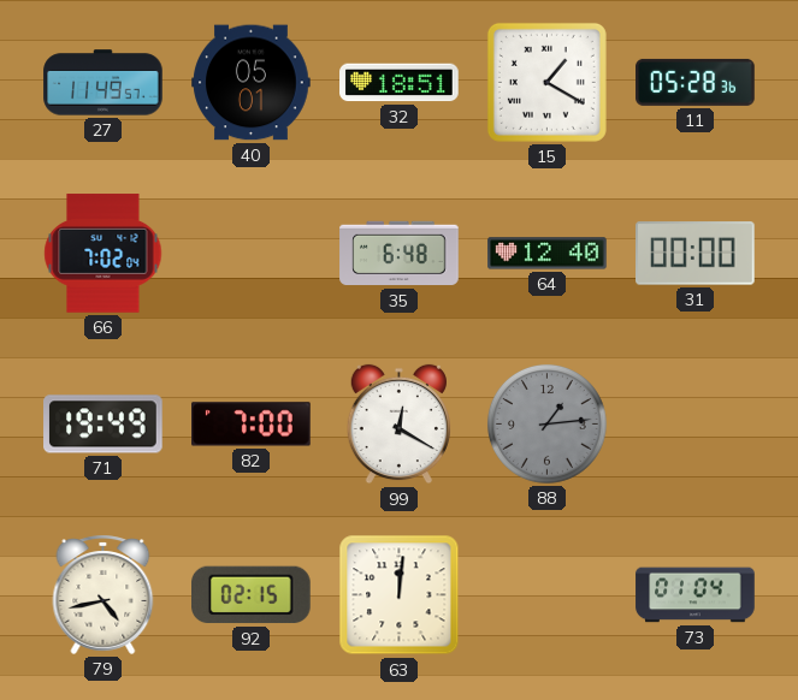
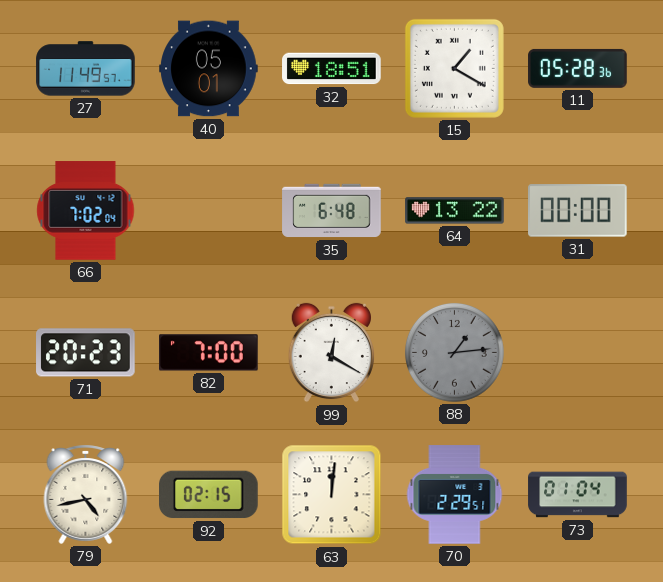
64: 12:40 -> 13:22 (455, 211)
71: 19:49 -> 20:23 (86, 353)
70: none -> 2:29 (455, 495)
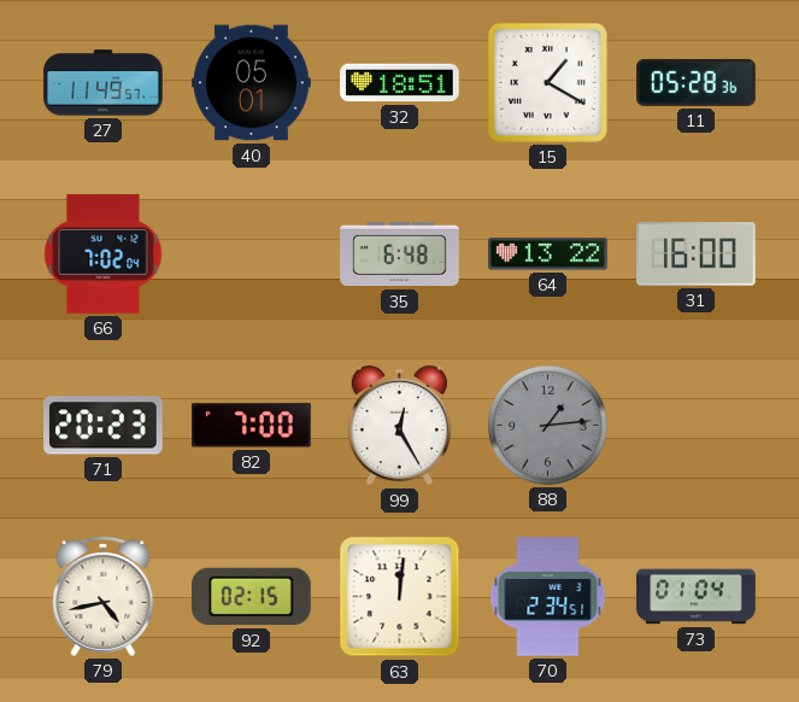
31: 00:00 -> 16:00 (697, 255)
99: 12:20 -> 12:25 (399, 426)
70: 2:29 -> 2:34 (548, 597)
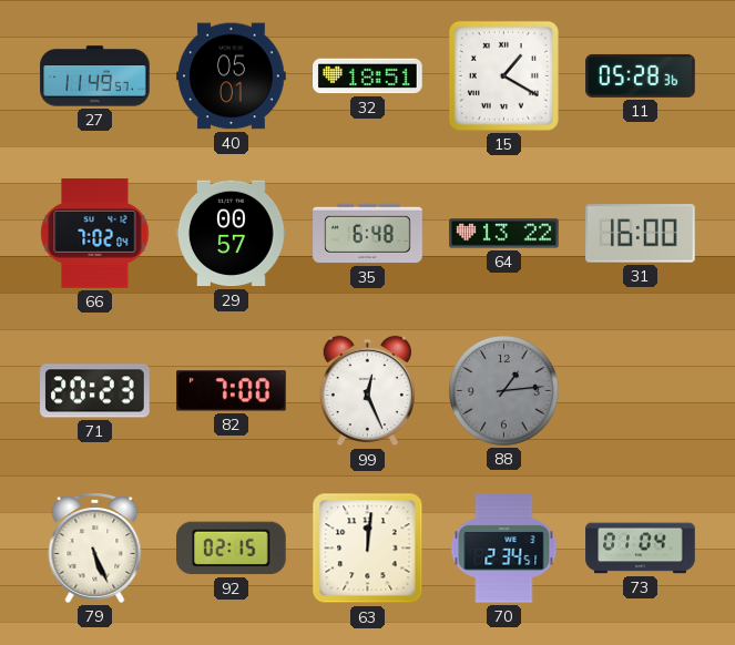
29: none -> 00:57 (232, 234)
99: 12:25 -> 12:26 (367, 391)
79: 4:43 -> 5:26 (95, 547)
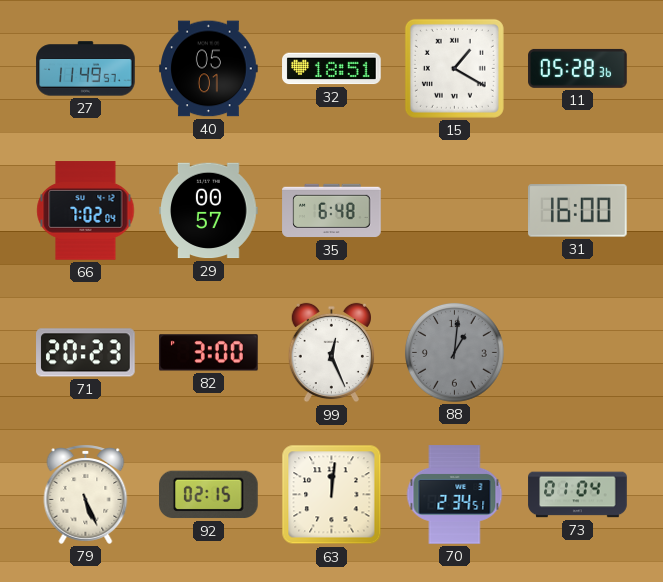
64: 13:22 -> none (504, 234)
82: 7:00 -> 3:00 (209, 353)
88: 1:14 -> 1:01 (454, 352)
